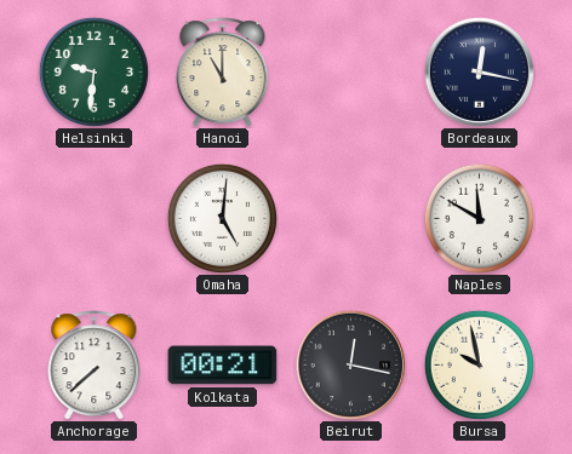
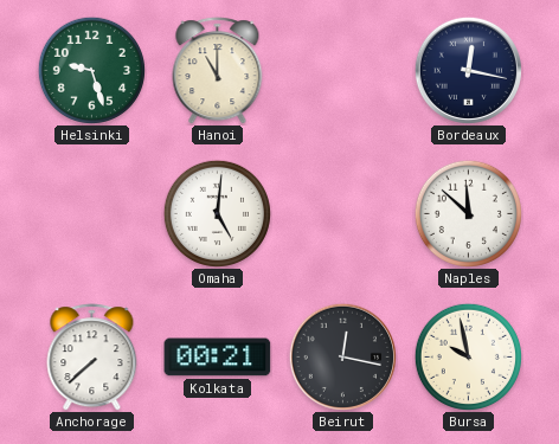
Helsinki: 9:31 -> 9:27 (91, 70)
Naples: 11:50 -> 11:52 (468, 213)
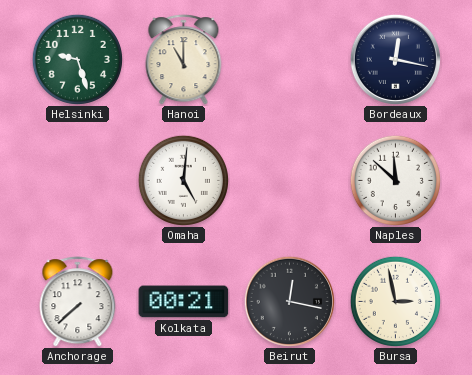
Bursa: 9:58 -> 2:58 (395, 301)
